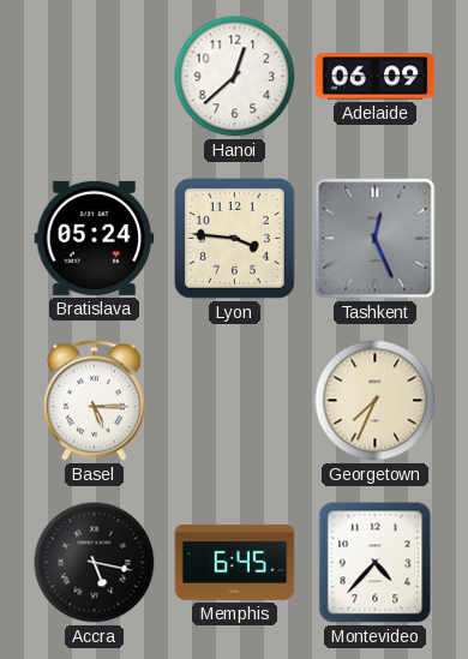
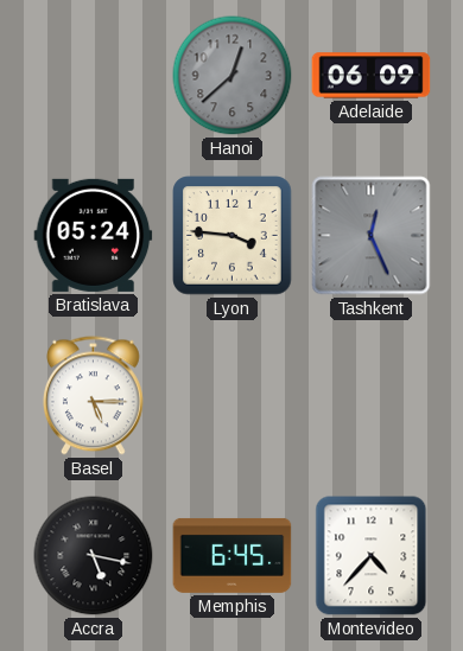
Hanoi dial: white -> grey (233, 76)
Georgetown: 7:34 -> none (376, 401)
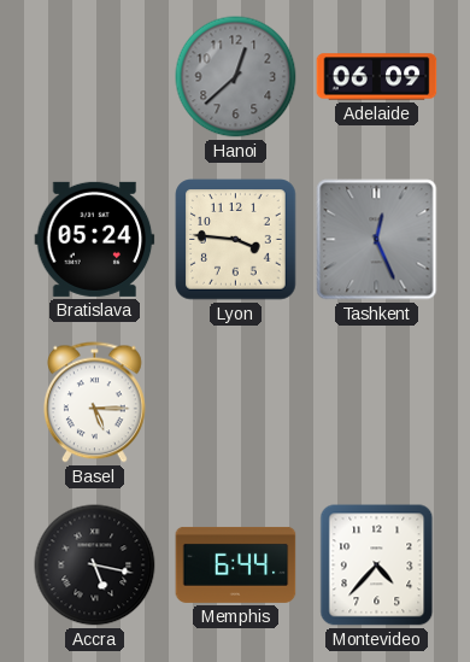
Memphis: 6:45 -> 6:44 (236, 564)
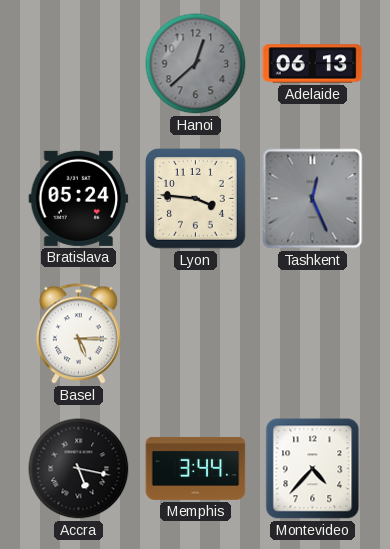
Adelaide: 06:09 -> 06:13 (313, 64)
Memphis: 6:44 -> 3:44 (196, 468)
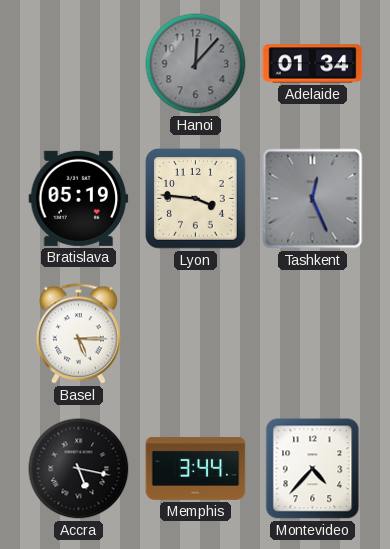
Hanoi: 12:38 -> 12:07 (196, 64)
Adelaide: 06:13 -> 01:34 (313, 64)
Bratislava: 05:24 -> 05:19 (79, 198)
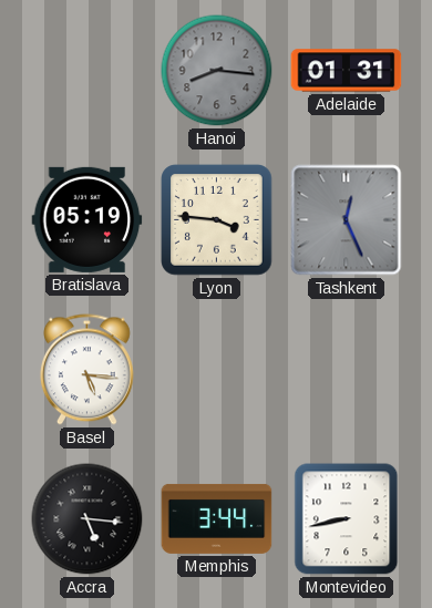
Hanoi: 12:07 -> 8:16 (217, 71)
Adelaide: 01:34 -> 01:31 (347, 71)
Basel: 5:15 -> 5:16 (86, 370)
Accra: 5:17 -> 5:16 (88, 519)
Montevideo: 4:37 -> 8:43 (347, 519)
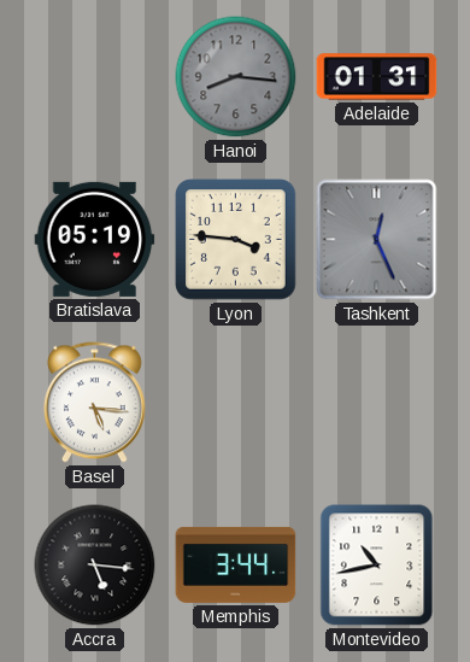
Montevideo: 8:43 -> 10:43 (377, 566)
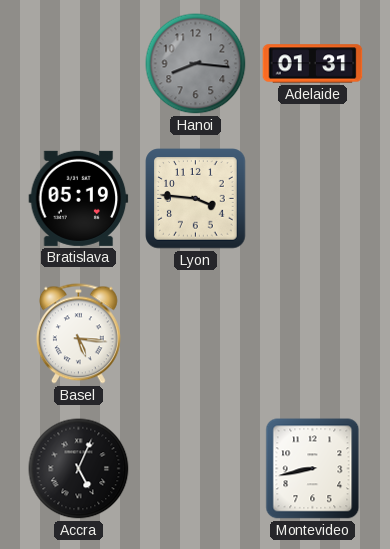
Tashkent: 12:26 -> none (377, 240)
Accra: 5:16 -> 5:04 (79, 469)
Memphis: 3:44 -> none (236, 564)
Montevideo: 10:43 -> 8:43 (313, 469)
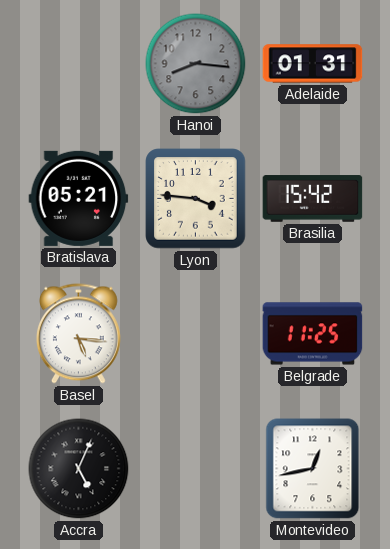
Bratislava: 05:19 -> 05:21 (79, 198)
Brasilia: none -> 15:42 (313, 199)
Belgrade: none -> 11:25 (313, 334)
Montevideo: 8:43 -> 12:43 (313, 469)
